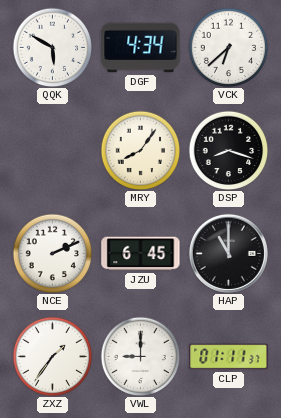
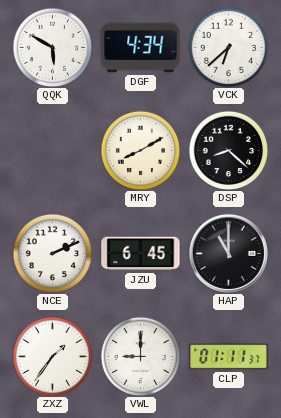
MRY: 8:06 -> 8:10 (140, 150)
DSP: 8:18 -> 8:22 (228, 150)
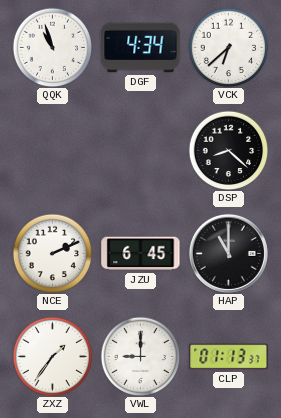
QQK: 5:50 -> 10:57 (52, 47)
MRY: 8:10 -> none (140, 150)
CLP: 01:11 -> 01:13 (229, 357)
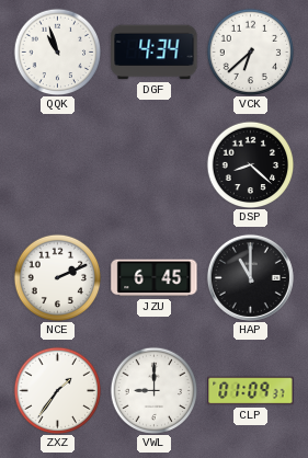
CLP: 01:13 -> 01:09 (251, 391)
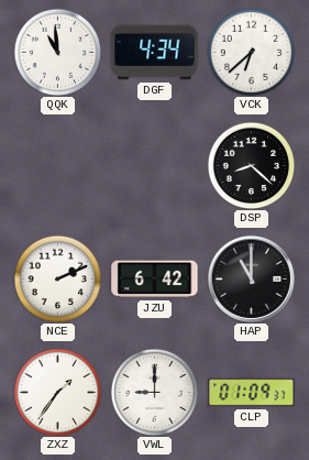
QQK: 10:57 -> 10:59 (57, 52)
JZU: 6:45 -> 6:42 (155, 280)
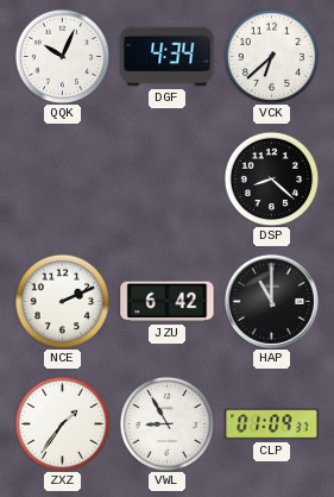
QQK: 10:59 -> 10:04 (62, 56)
VWL: 9:00 -> 8:55 (166, 423)
